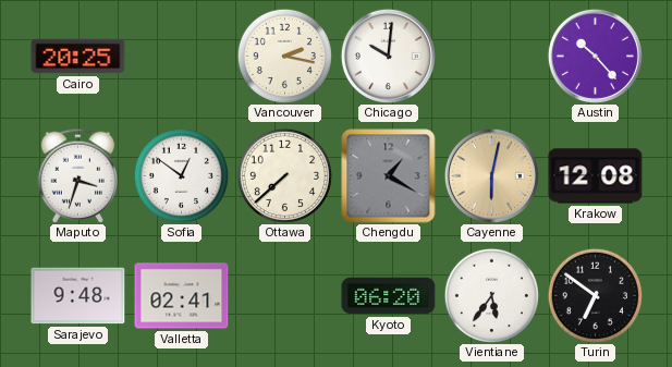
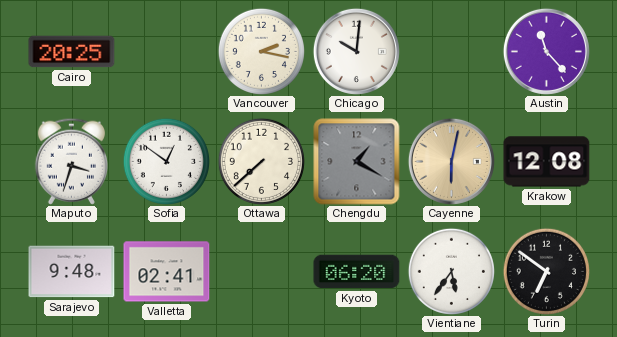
Austin: 10:23 -> 11:23 (546, 51)
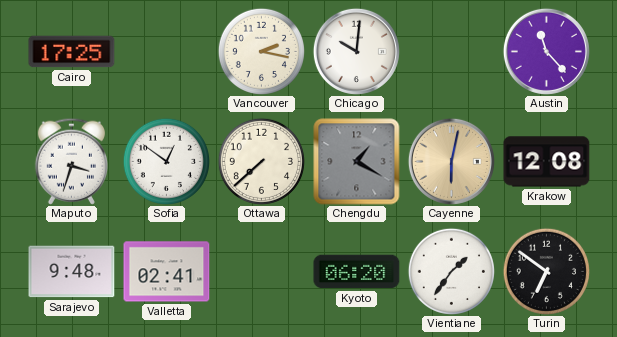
Cairo: 20:25 -> 17:25 (72, 52)
Vientiane: 5:36 -> 1:36 (451, 271)
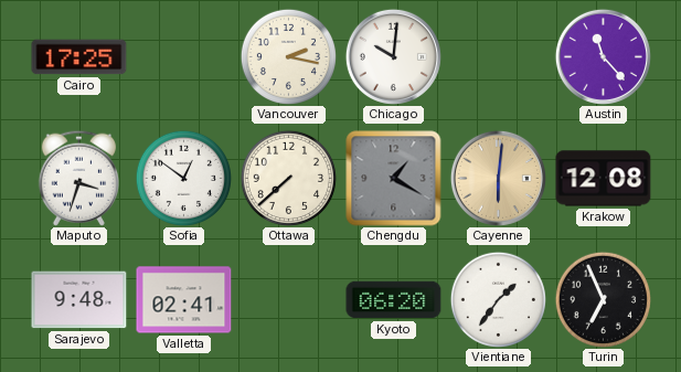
Cayenne: 6:02 -> 6:01 (498, 178)
Turin: 6:51 -> 6:56 (603, 299)
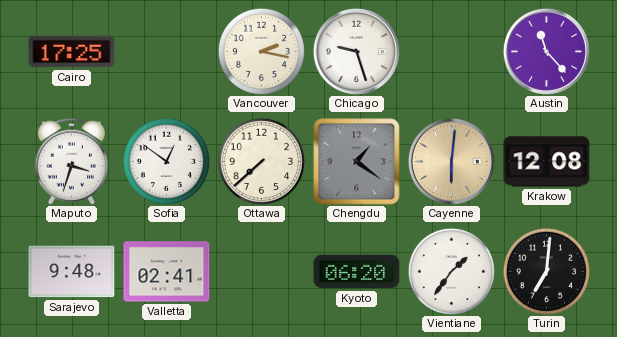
Chicago: 10:01 -> 9:27 (356, 51)
Chengdu: 1:20 -> 1:21 (357, 162)
Turin: 6:56 -> 7:01 (546, 271)
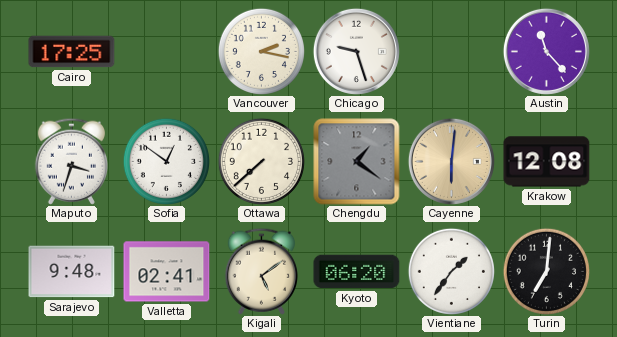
Kigali: none -> 5:09 (261, 271)
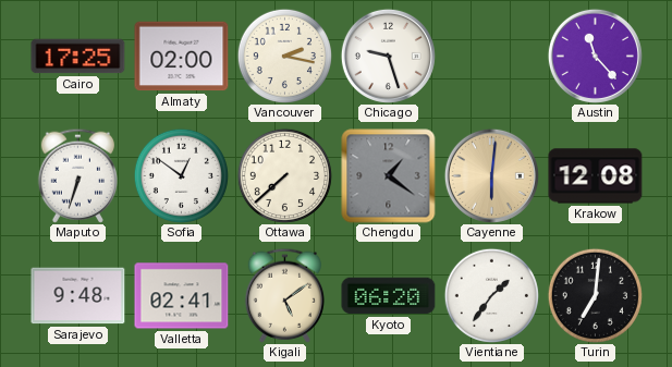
Almaty: none -> 02:00 (182, 57)
Maputo: 3:33 -> 6:33 (77, 175)
